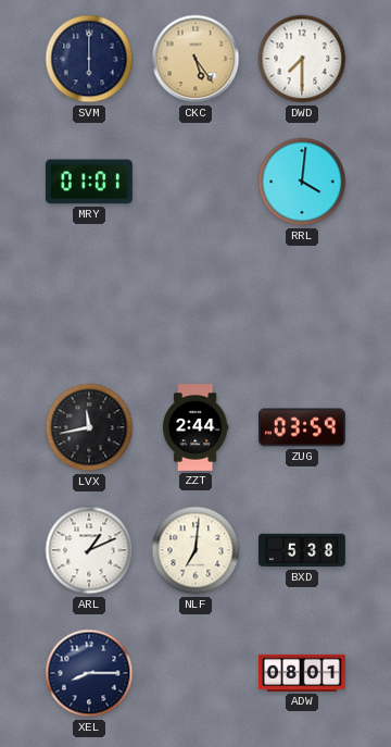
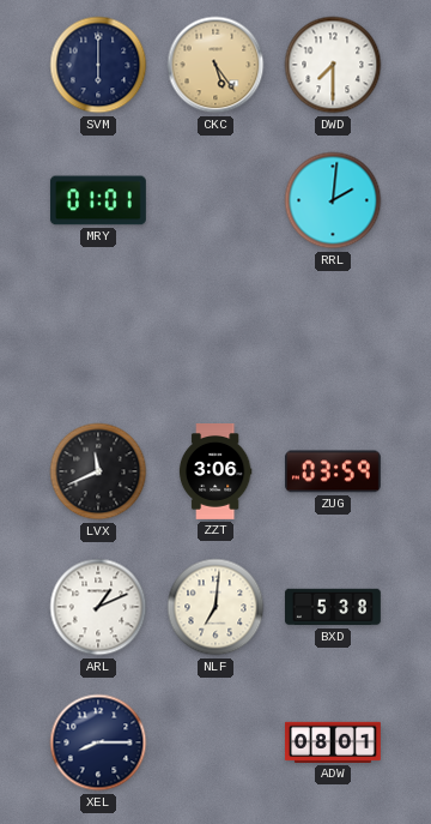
RRL: 4:01 -> 2:01 (333, 200)
LVX: 11:43 -> 11:41 (98, 471)
ZZT: 2:44 -> 3:06 (215, 473)
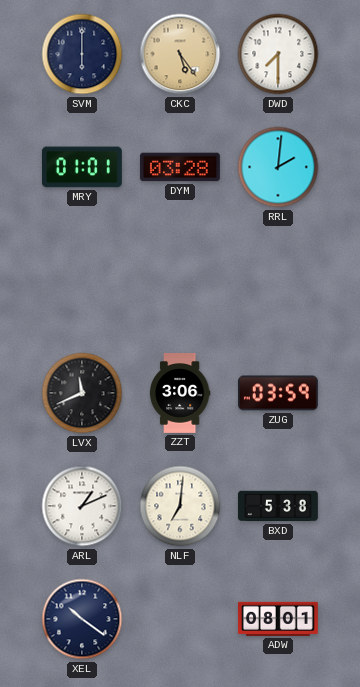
DYM: none -> 03:28 (180, 167)
XEL: 8:15 -> 10:21 (82, 619)
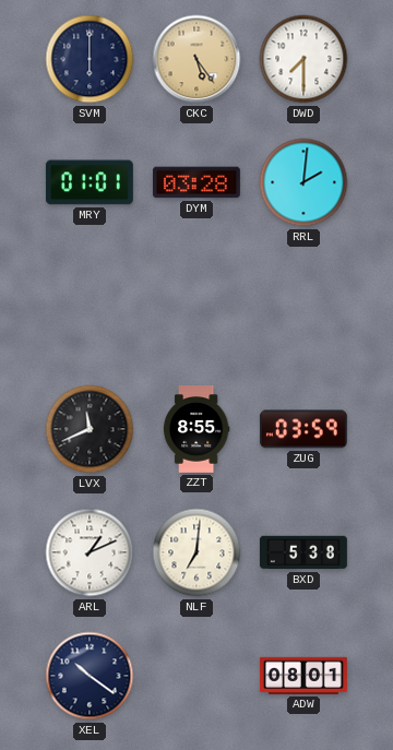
ZZT: 3:06 -> 8:55 (196, 430)
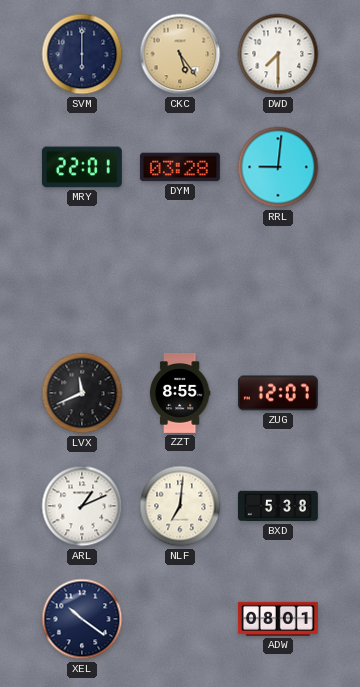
MRY: 01:01 -> 22:01 (82, 167)
RRL: 2:01 -> 9:01 (278, 167)
ZUG: 03:59 -> 12:07 (278, 393)
